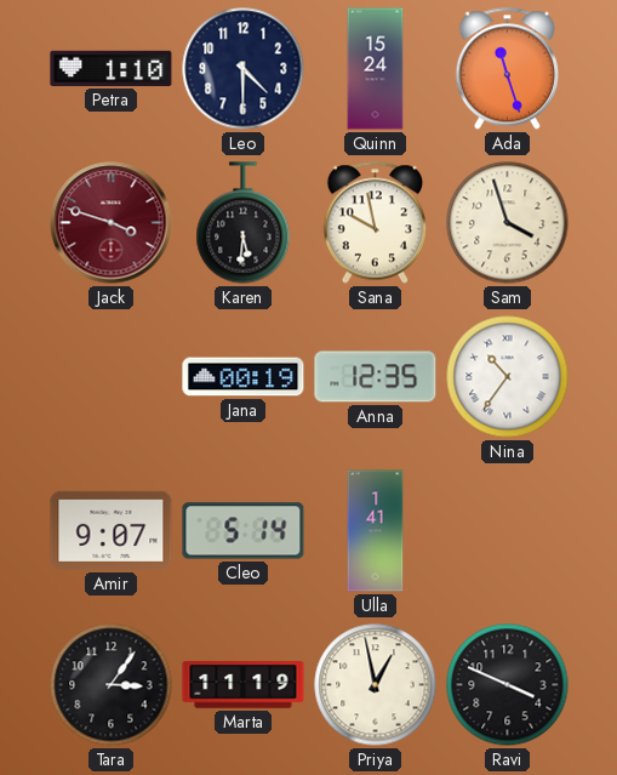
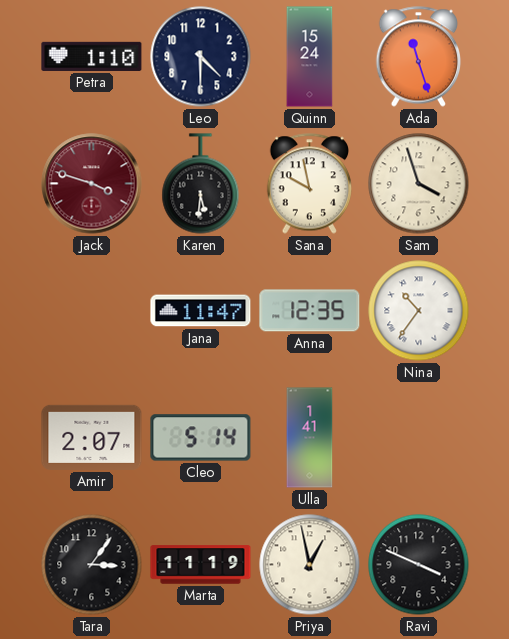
Jana: 00:19 -> 11:47 (201, 311)
Amir: 9:07 -> 2:07 (92, 437)
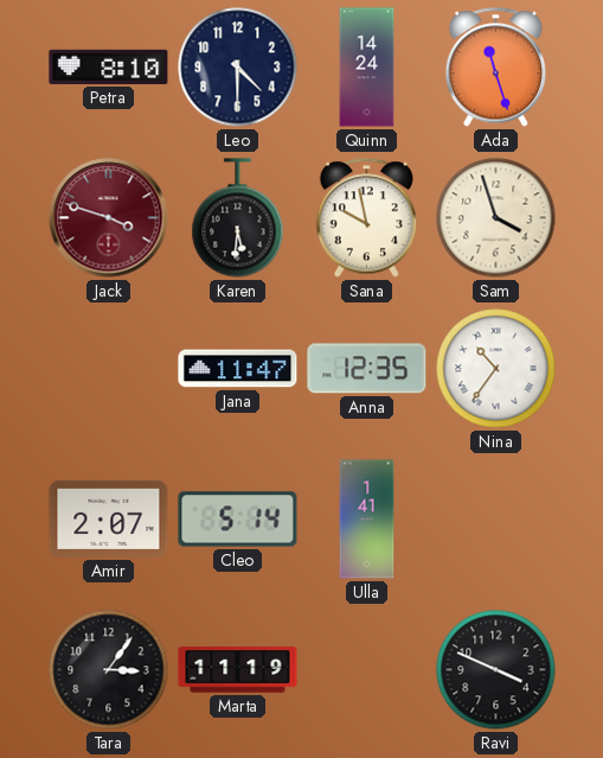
Petra: 1:10 -> 8:10 (109, 66)
Quinn: 15:24 -> 14:24 (367, 68)
Priya: 12:58 -> none (310, 565)
